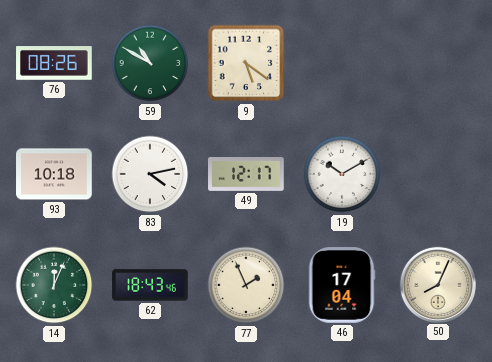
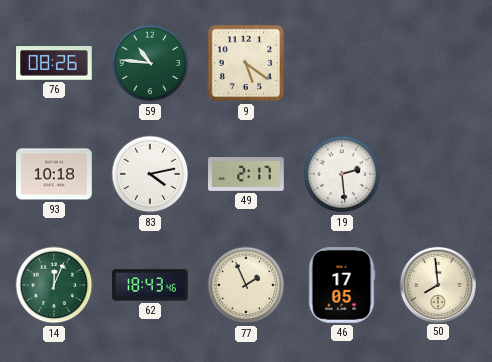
59: 10:50 -> 10:46 (150, 63)
49: 12:17 -> 2:17 (246, 175)
19: 10:10 -> 2:29 (342, 174)
46: 17:04 -> 17:05 (342, 285)
50: 8:04 -> 7:59 (437, 284)
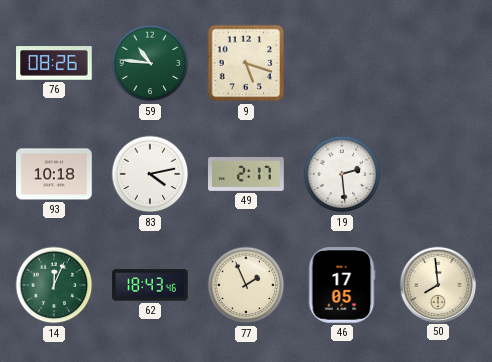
9: 5:21 -> 5:18 (246, 63)
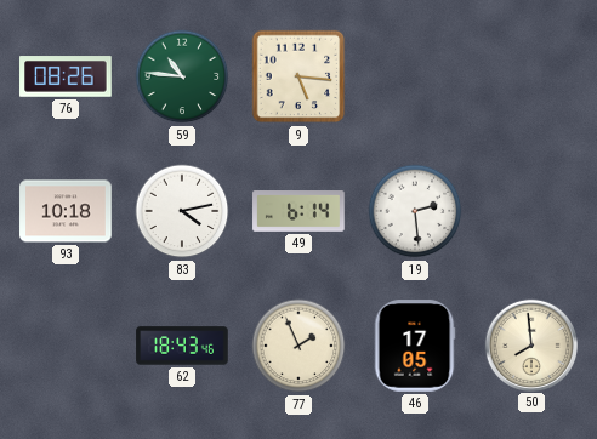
9: 5:18 -> 5:16 (298, 76)
49: 2:17 -> 6:14 (298, 212)
14: 12:04 -> none (54, 285)
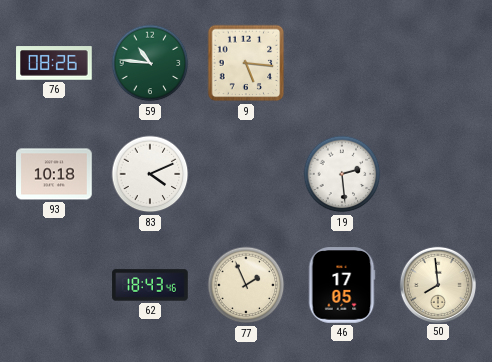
83: 4:13 -> 4:11 (150, 174)
49: 6:14 -> none (298, 212)
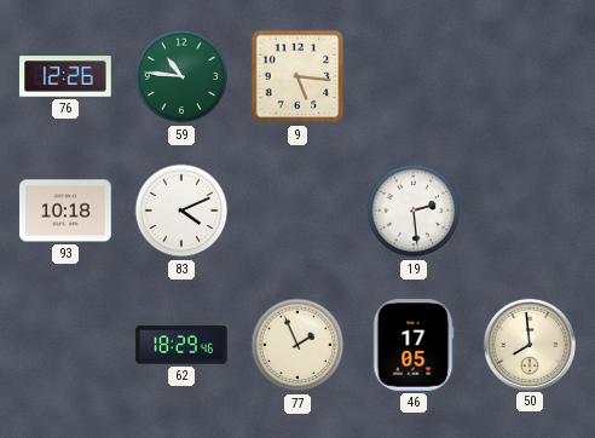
76: 08:26 -> 12:26 (65, 76)
62: 18:43 -> 18:29 (181, 345)
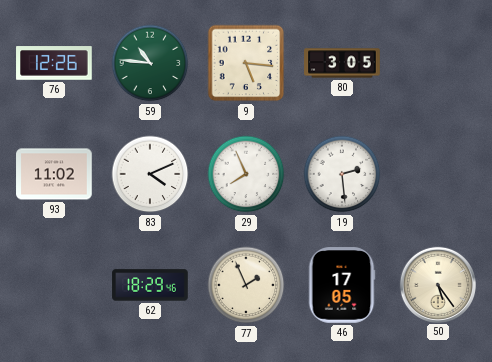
80: none -> 3:05 (342, 63)
93: 10:18 -> 11:02 (54, 174)
29: none -> 7:56 (246, 174)
50: 7:59 -> 5:24 (437, 284)
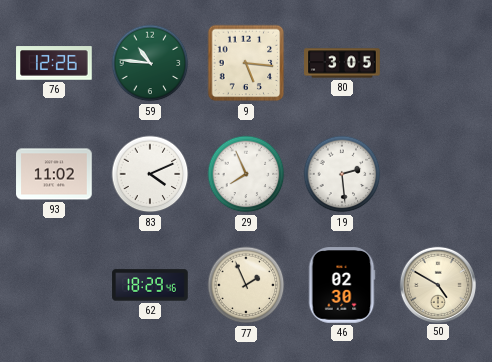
46: 17:05 -> 02:30 (342, 285)
50: 5:24 -> 4:50 (437, 284)
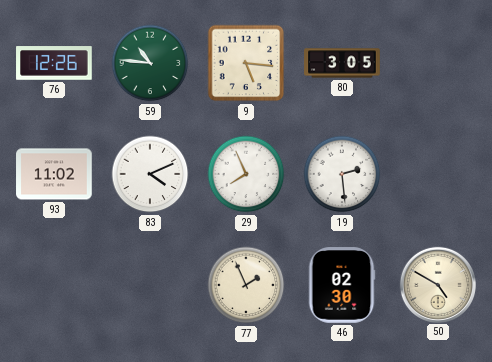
62: 18:29 -> none (150, 285)
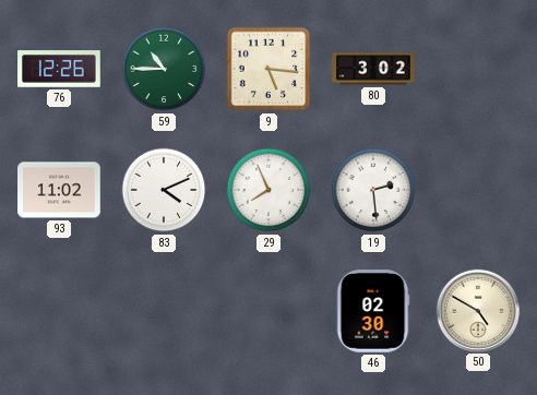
59: 10:46 -> 10:45 (164, 69)
80: 3:05 -> 3:02 (373, 69)
77: 1:56 -> none (246, 285)
